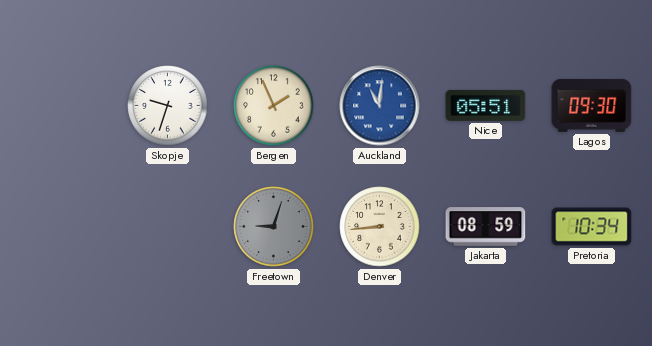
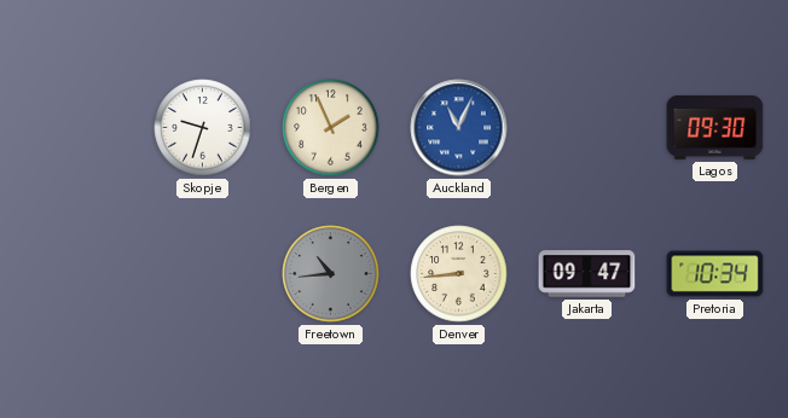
Auckland: 11:01 -> 11:04 (459, 128)
Nice: 05:51 -> none (486, 105)
Freetown: 9:03 -> 10:44 (331, 274)
Jakarta: 08:59 -> 09:47 (587, 274)
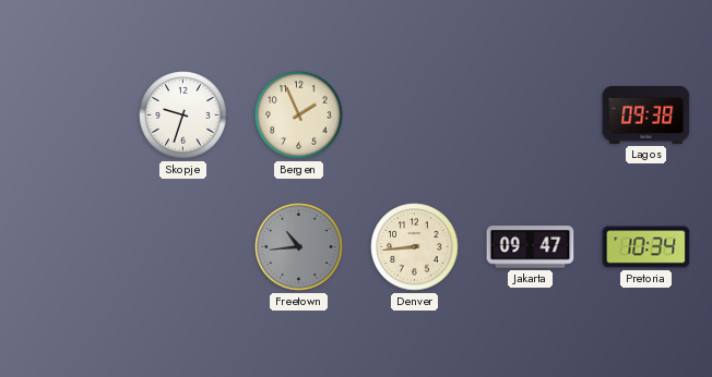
Auckland: 11:04 -> none (459, 128)
Lagos: 09:30 -> 09:38 (646, 114)
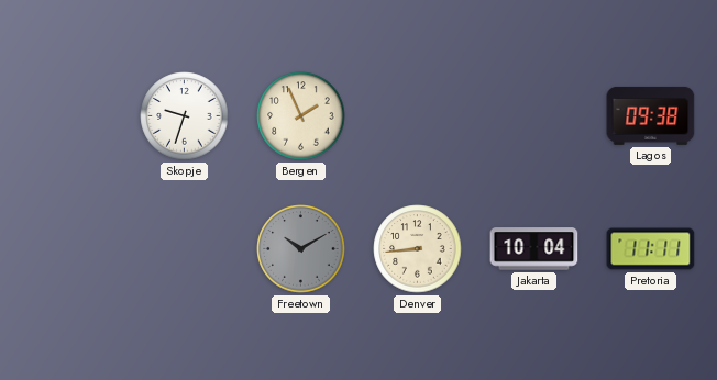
Freetown: 10:44 -> 10:10 (301, 249)
Jakarta: 09:47 -> 10:04 (534, 249)
Pretoria: 10:34 -> 11:11 (651, 249)
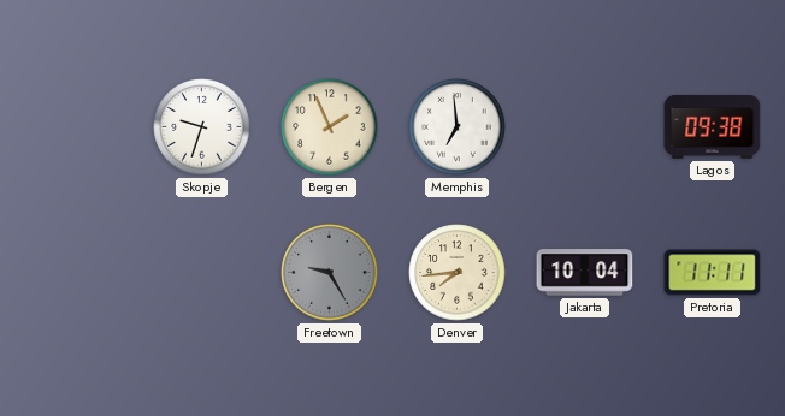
Memphis: none -> 6:59 (458, 127)
Freetown: 10:10 -> 9:25 (330, 273)
Denver: 8:44 -> 7:44 (458, 273)
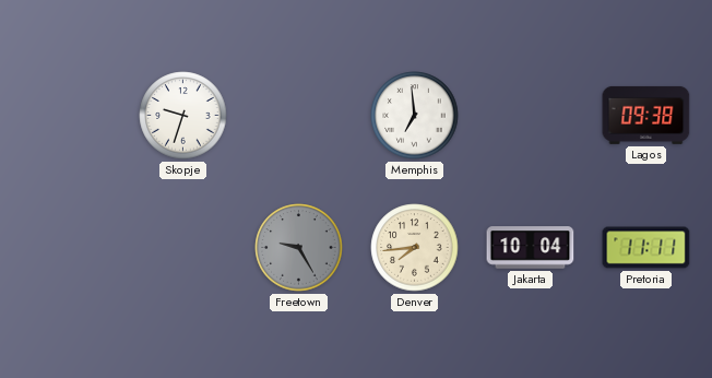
Bergen: 1:56 -> none (330, 127)
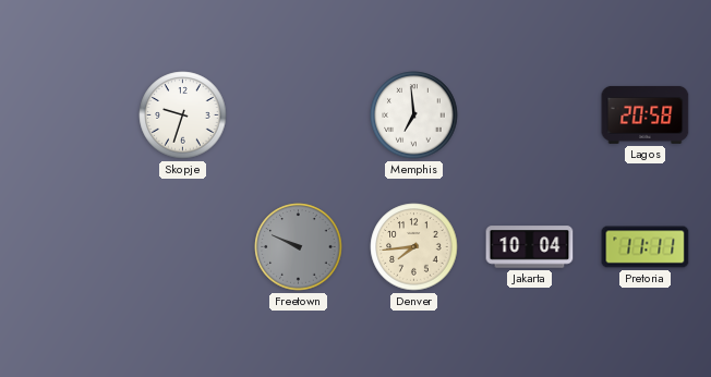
Lagos: 09:38 -> 20:58 (646, 114)
Freetown: 9:25 -> 9:49 (299, 247)
